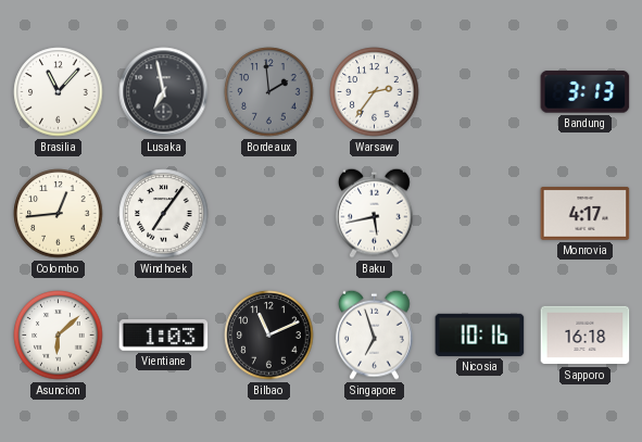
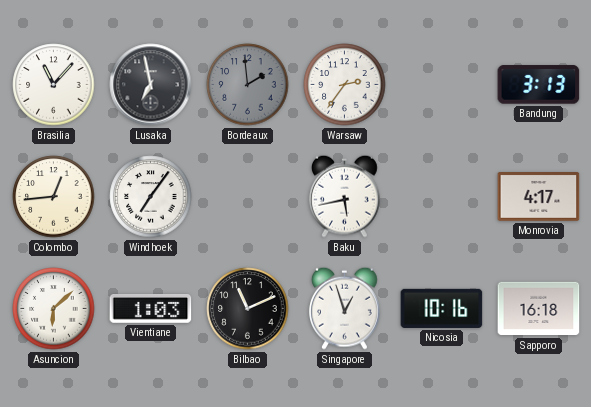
Singapore: 6:57 -> 12:57 (345, 308)
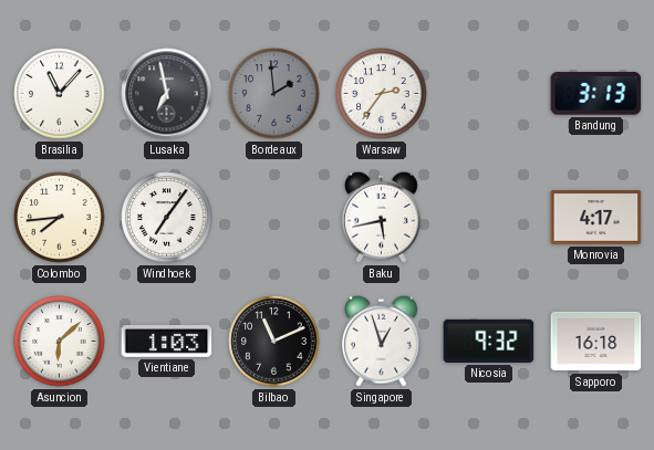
Colombo: 12:44 -> 7:44 (60, 218)
Nicosia: 10:16 -> 9:32 (489, 341)
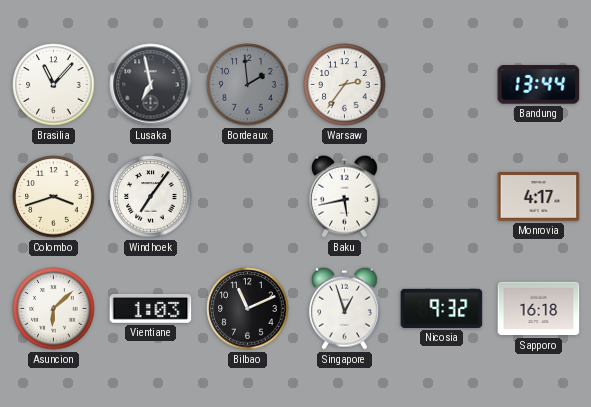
Bandung: 3:13 -> 13:44 (539, 85)
Colombo: 7:44 -> 3:42 (54, 197)
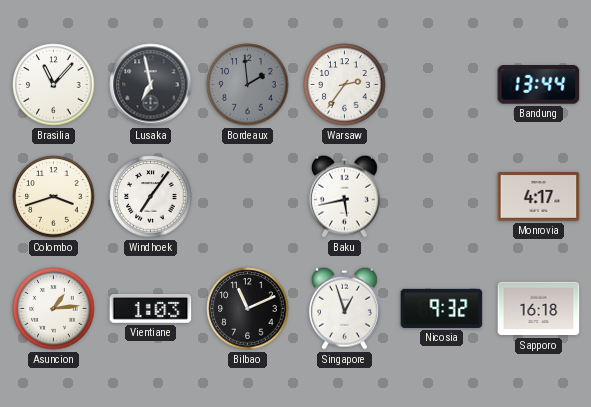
Asuncion: 6:08 -> 1:14 (54, 309)
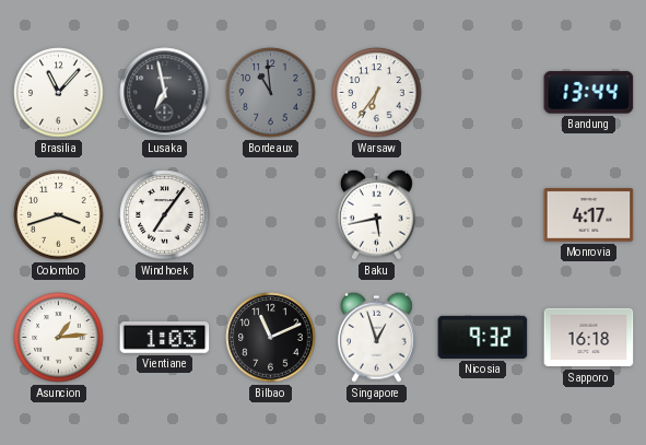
Bordeaux: 1:59 -> 10:59 (271, 93)
Warsaw: 2:36 -> 6:36 (377, 93)
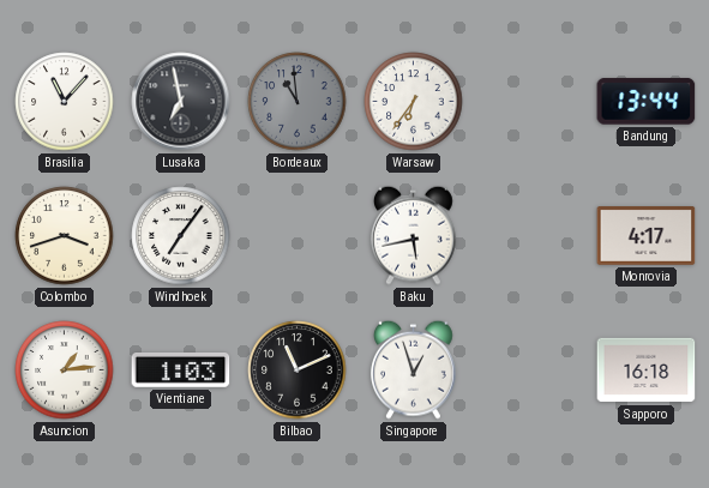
Nicosia: 9:32 -> none (483, 337)
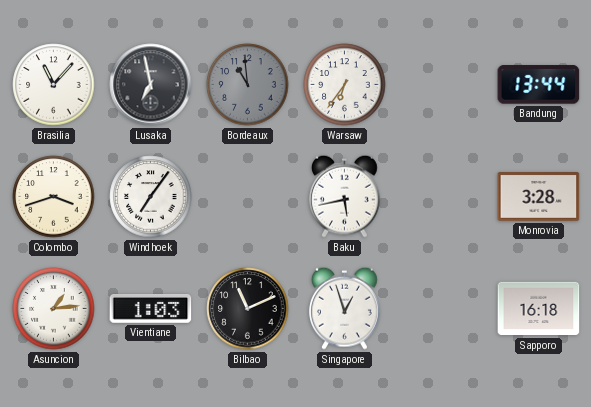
Monrovia: 4:17 -> 3:28 (539, 197)
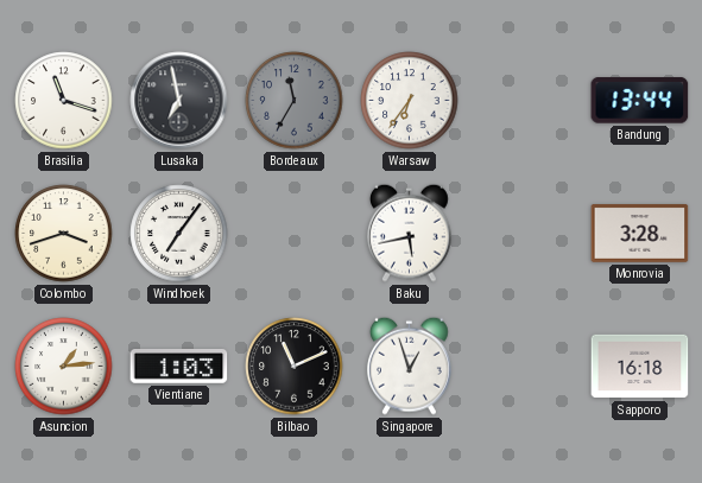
Brasilia: 11:07 -> 11:18 (64, 101)
Bordeaux: 10:59 -> 11:35 (295, 101)
